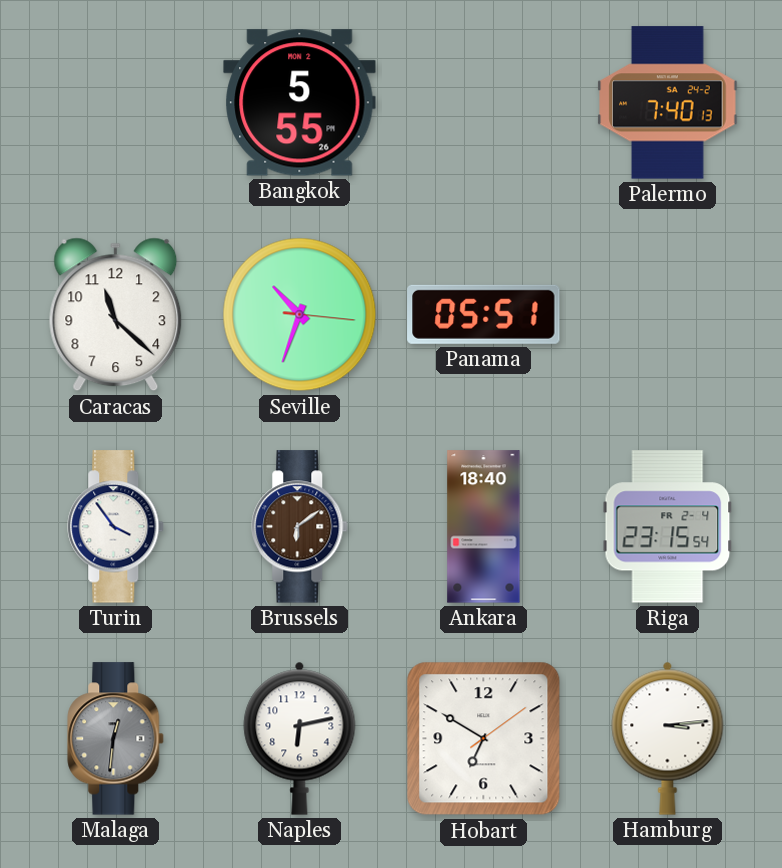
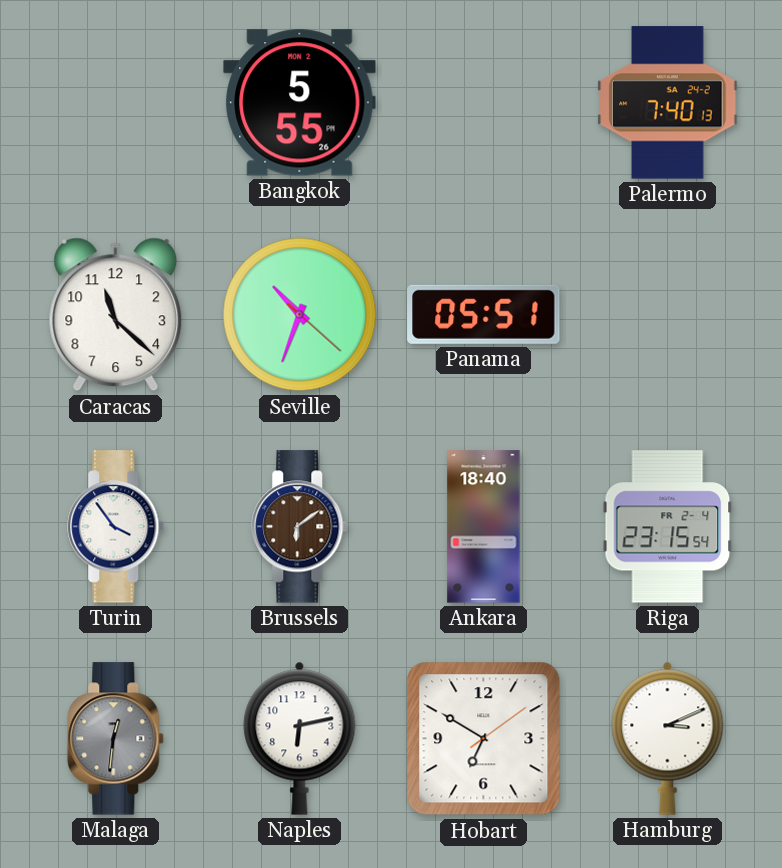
Seville: 10:33:16 -> 10:33:22 (300, 315)
Hamburg: 3:14 -> 3:11 (668, 738)
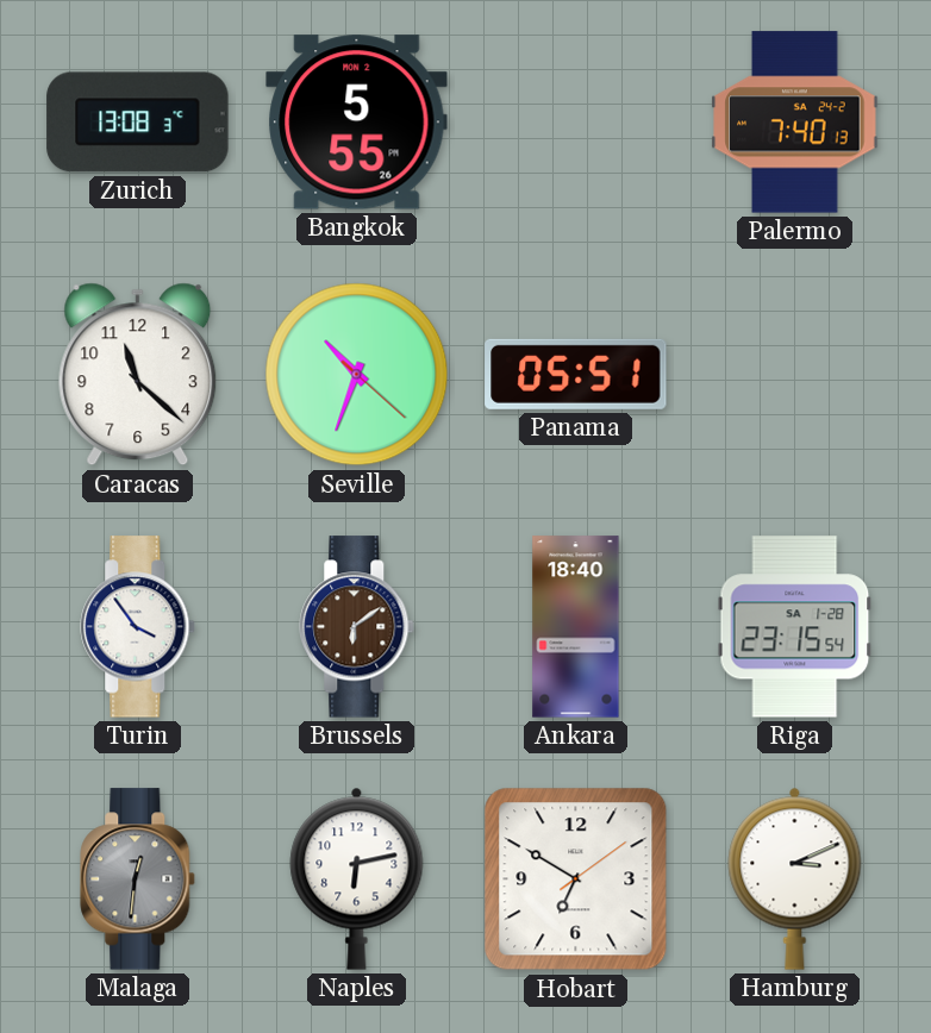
Zurich: none -> 13:08 (138, 123)
Riga date: FR 2-4 -> SA 1-28 (795, 627)
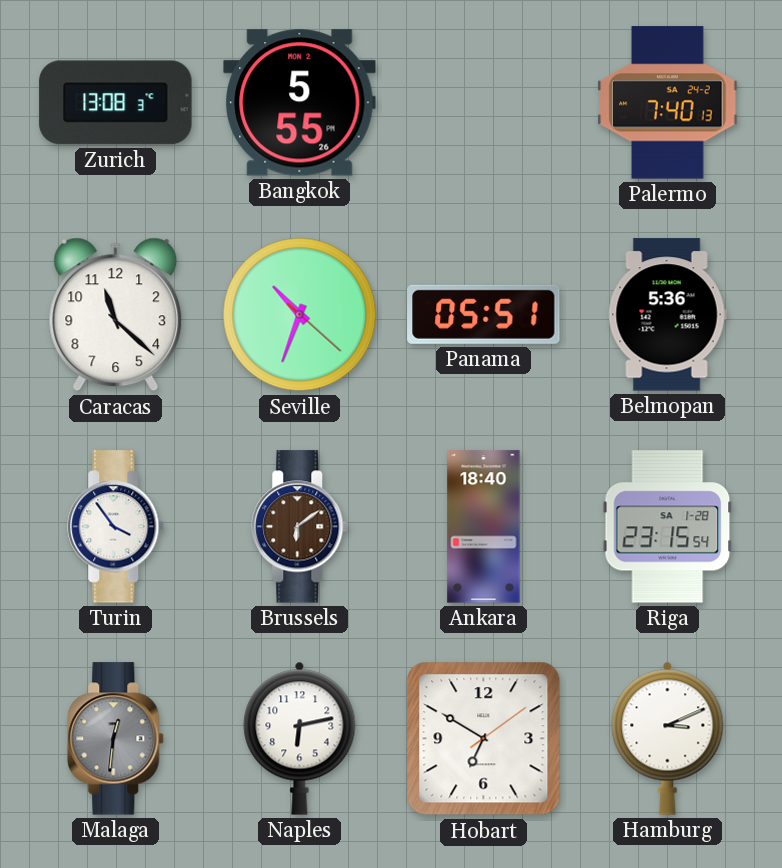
Belmopan: none -> 5:36 (667, 315)
